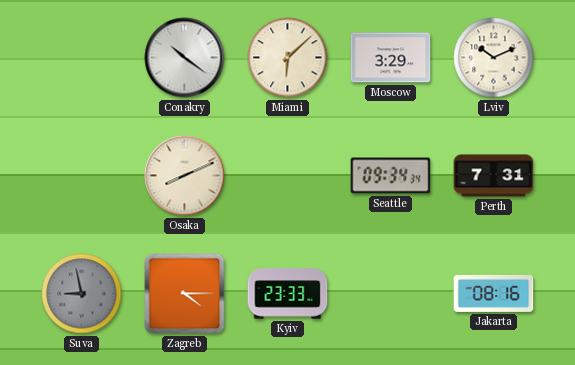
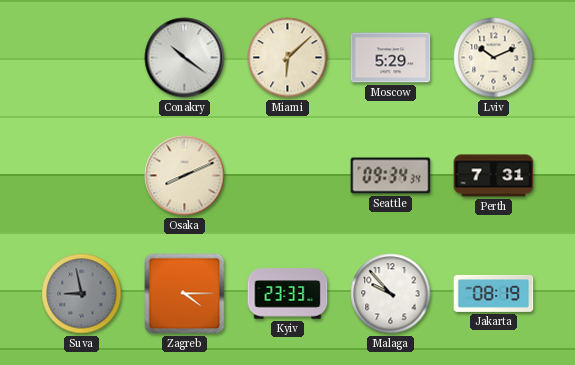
Moscow: 3:29 -> 5:29 (391, 58)
Malaga: none -> 9:53 (391, 294)
Jakarta: 08:16 -> 08:19 (494, 293)
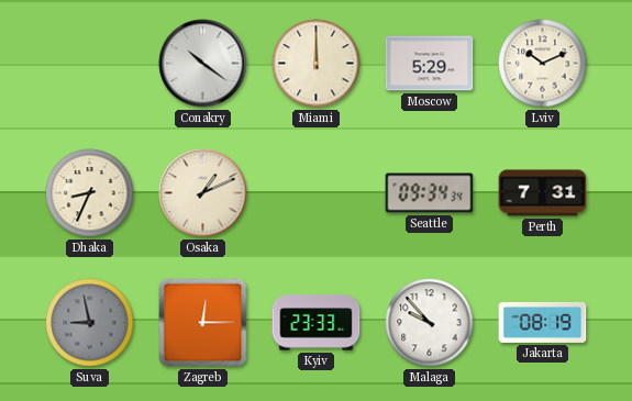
Miami: 6:08 -> 12:00 (317, 64)
Dhaka: none -> 8:34 (90, 193)
Osaka: 8:11 -> 1:11 (203, 193)
Zagreb: 4:15 -> 12:15 (203, 323)
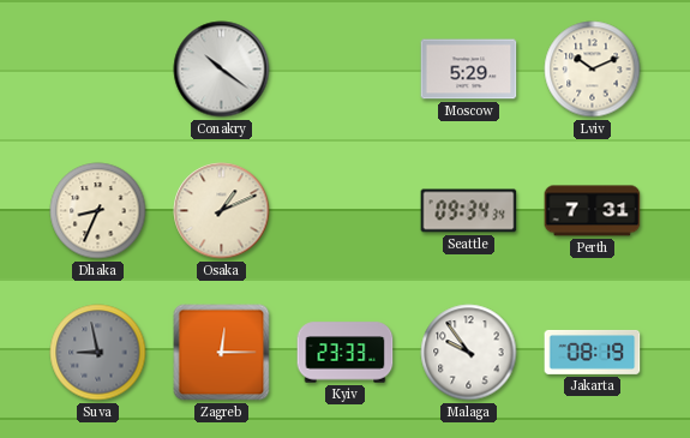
Miami: 12:00 -> none (317, 64)
Malaga: 9:53 -> 9:54 (469, 353)
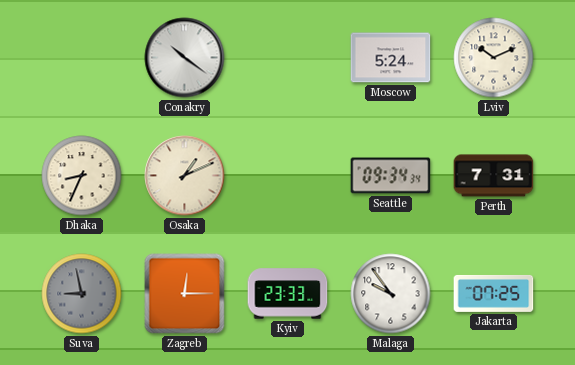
Moscow: 5:29 -> 5:24 (391, 58)
Jakarta: 08:19 -> 07:25 (494, 293)
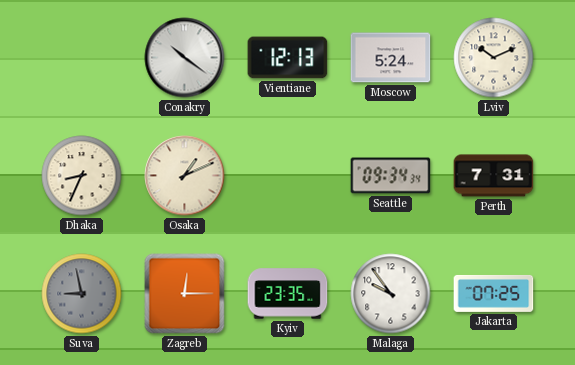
Vientiane: none -> 12:13 (288, 58)
Kyiv: 23:33 -> 23:35 (288, 294)
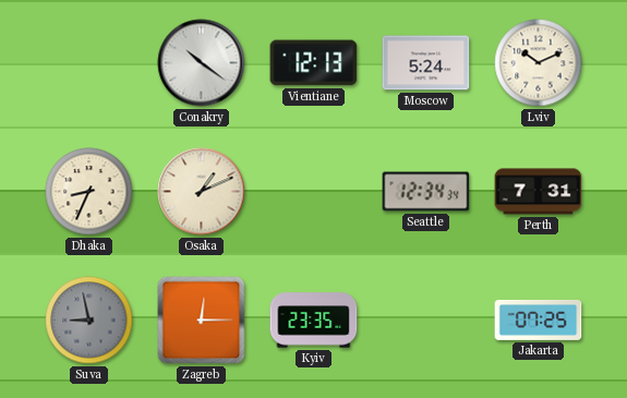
Seattle: 09:34 -> 12:34 (426, 192)
Malaga: 9:54 -> none (391, 294)
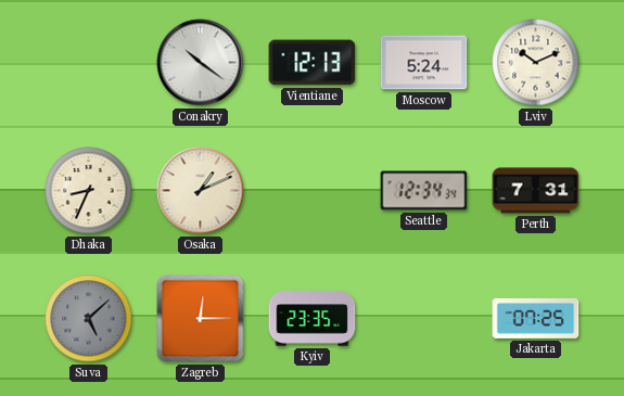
Suva: 8:58 -> 5:08 (89, 319)
